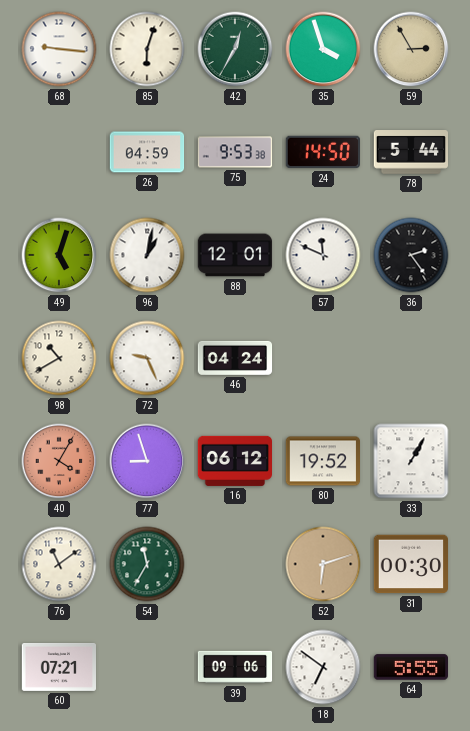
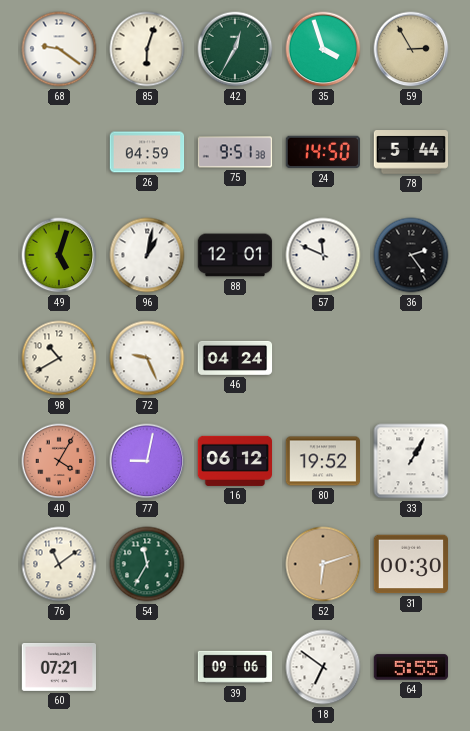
68: 9:16 -> 9:21 (59, 49)
75: 9:53 -> 9:51 (235, 152)
77: 8:57 -> 9:02 (147, 461)
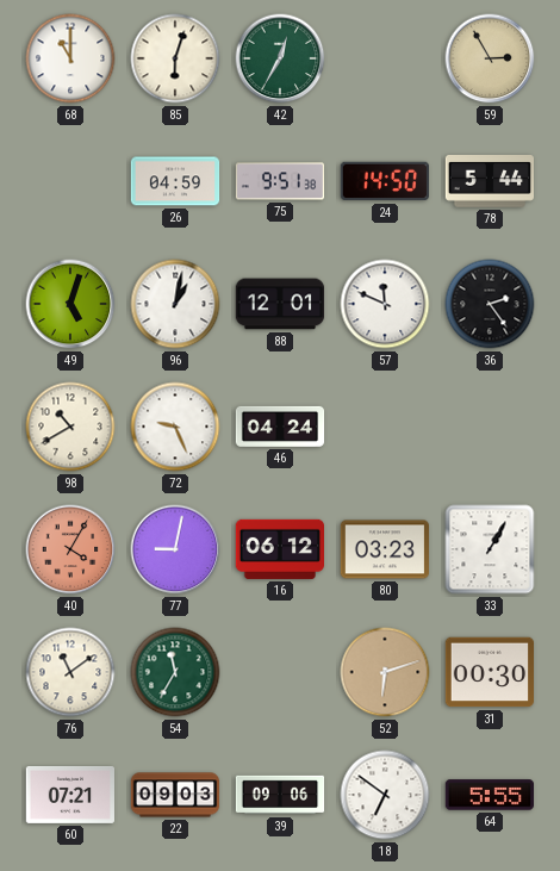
68: 9:21 -> 11:00 (70, 58)
35: 3:57 -> none (323, 49)
80: 19:52 -> 03:23 (385, 549)
22: none -> 09:03 (175, 795)
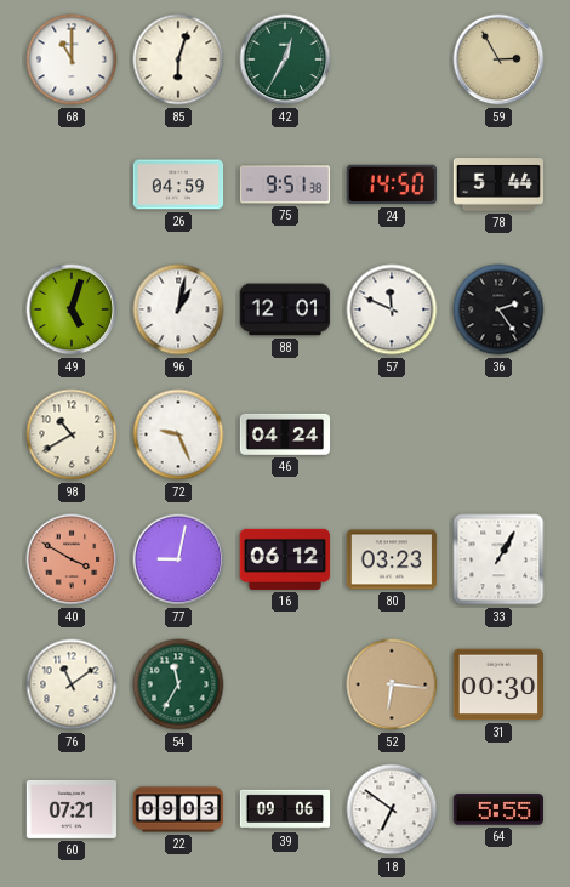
40: 4:05 -> 3:50 (72, 559)
52: 6:12 -> 6:16 (392, 684)
